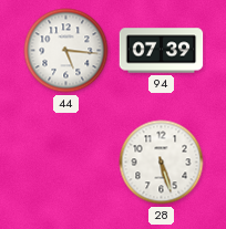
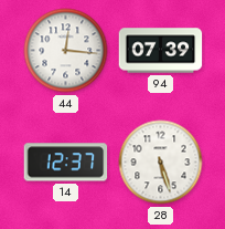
44: 5:16 -> 12:16 (66, 51)
14: none -> 12:37 (66, 163)
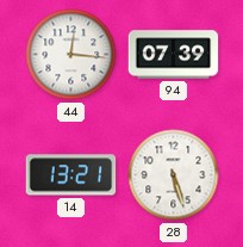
14: 12:37 -> 13:21 (71, 175)
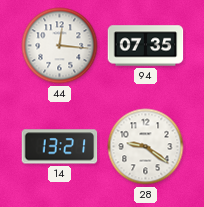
94: 07:39 -> 07:35 (146, 46)
28: 5:27 -> 9:21 (146, 147)
